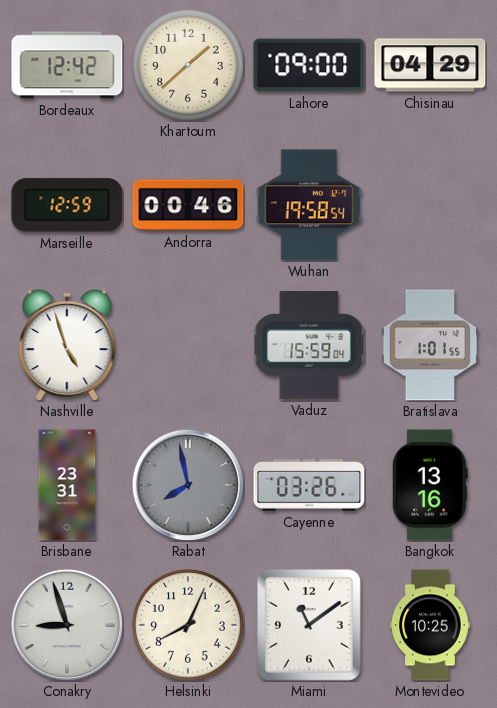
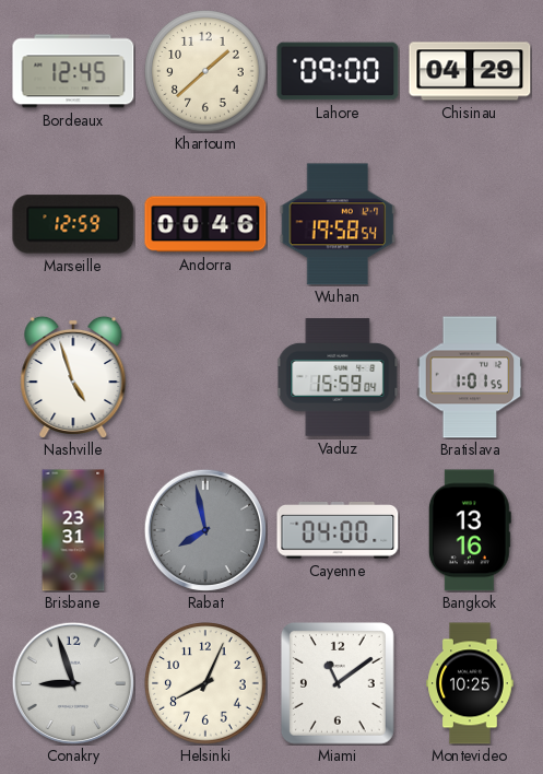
Bordeaux: 12:42 -> 12:45 (73, 71)
Cayenne: 03:26 -> 04:00 (338, 530)
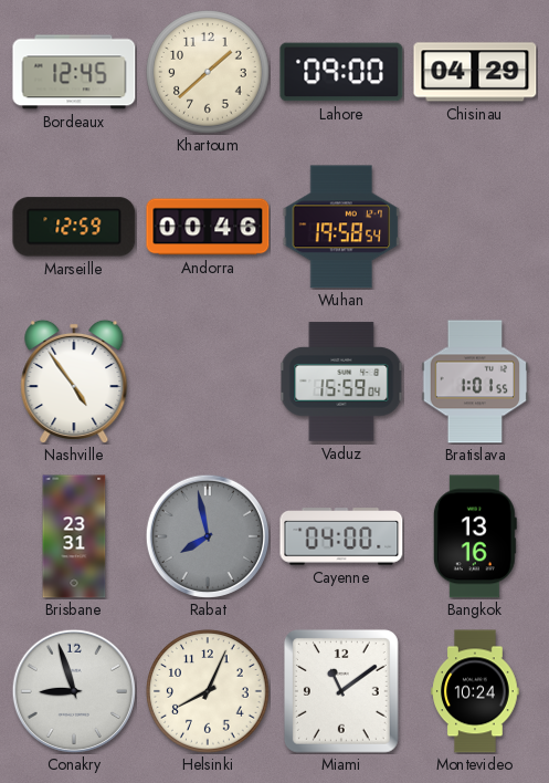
Nashville: 4:57 -> 4:54 (74, 380)
Montevideo: 10:25 -> 10:24 (475, 691)
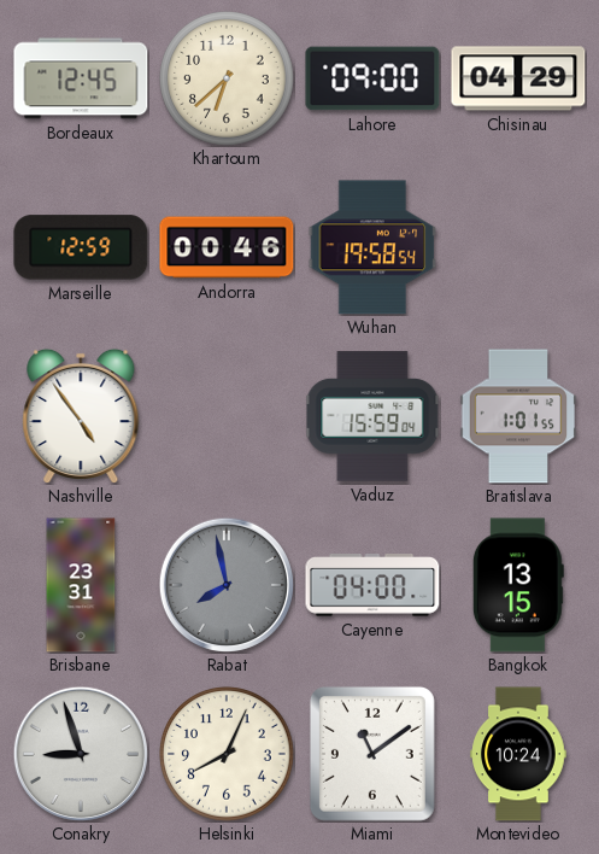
Khartoum: 1:38 -> 6:38 (227, 78)
Bangkok: 13:16 -> 13:15 (518, 585)
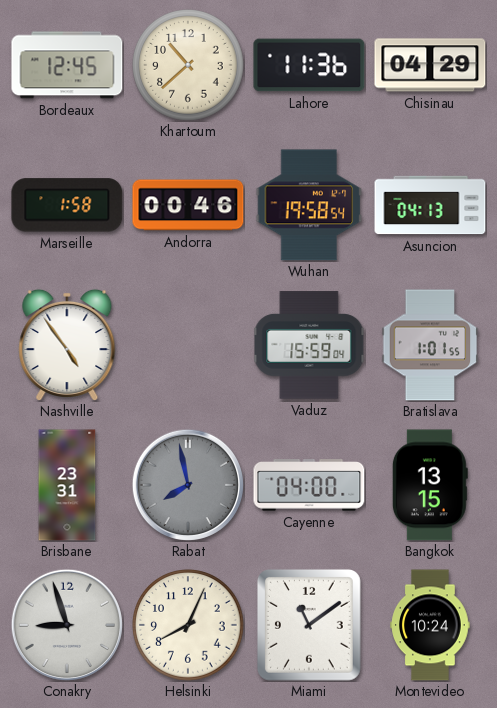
Khartoum: 6:38 -> 10:38 (188, 65)
Lahore: 09:00 -> 11:36 (309, 65)
Marseille: 12:59 -> 1:58 (67, 205)
Asuncion: none -> 04:13 (430, 205)
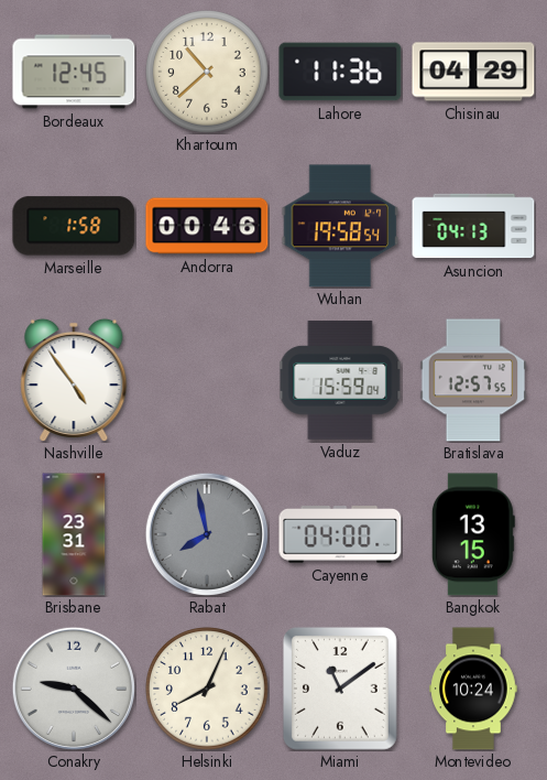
Bratislava: 1:01 -> 12:57 (473, 380)
Conakry: 8:57 -> 9:22 (74, 689)
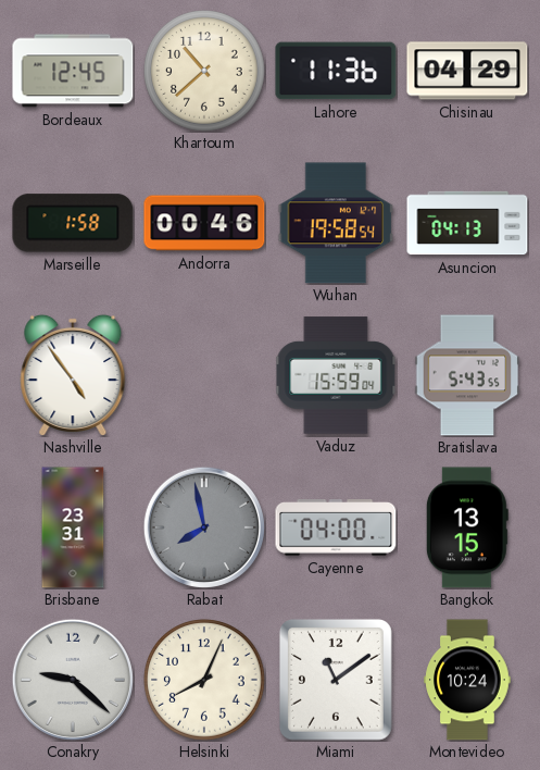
Bratislava: 12:57 -> 5:43 (467, 375)
